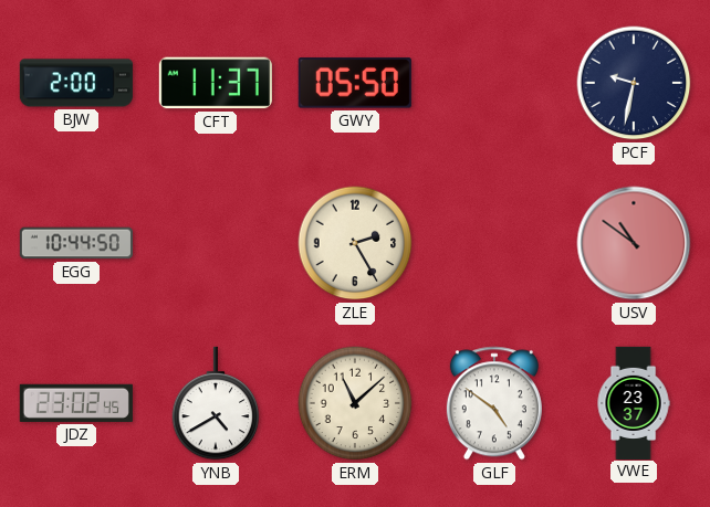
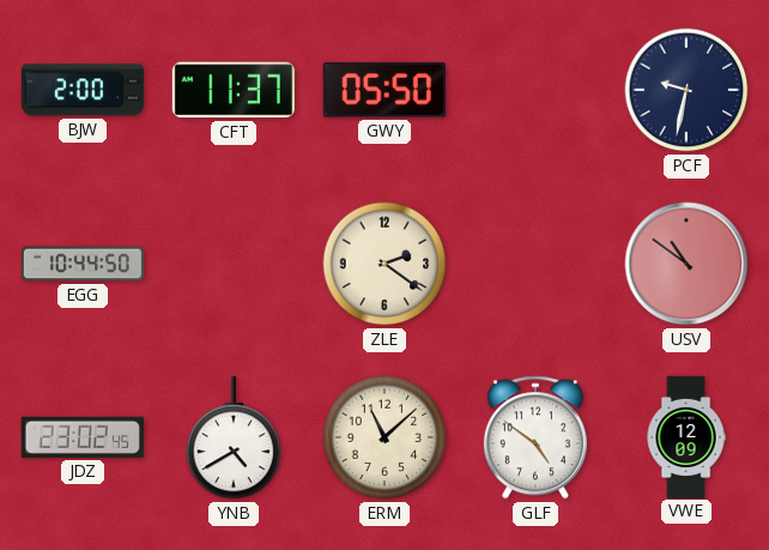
ZLE: 2:25 -> 2:21 (384, 264)
VWE: 23:37 -> 12:09 (686, 436)
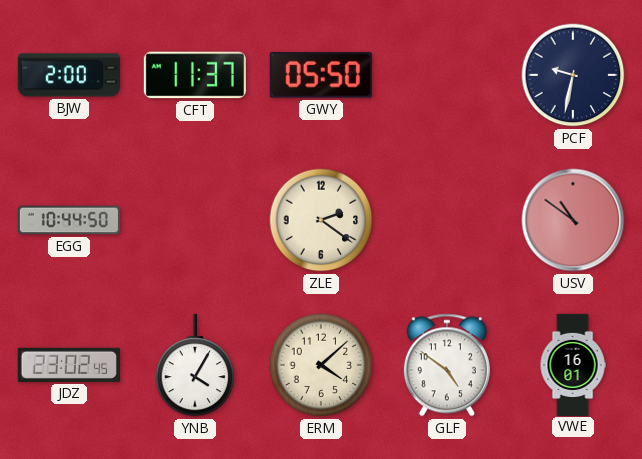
YNB: 4:40 -> 4:05 (195, 365)
ERM: 11:08 -> 4:08 (321, 365)
VWE: 12:09 -> 16:01 (573, 364)
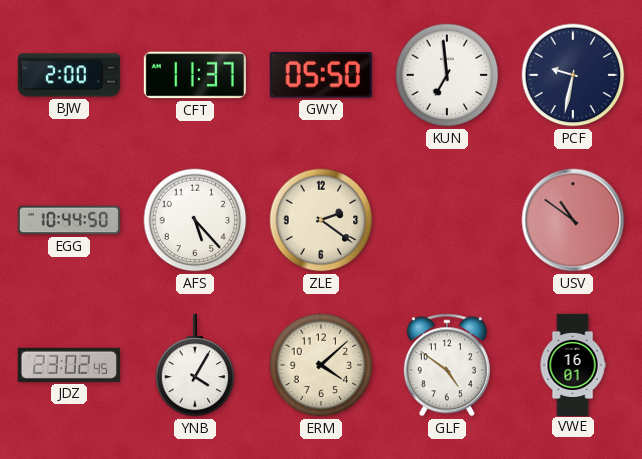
KUN: none -> 6:59 (447, 75)
AFS: none -> 5:23 (195, 220)
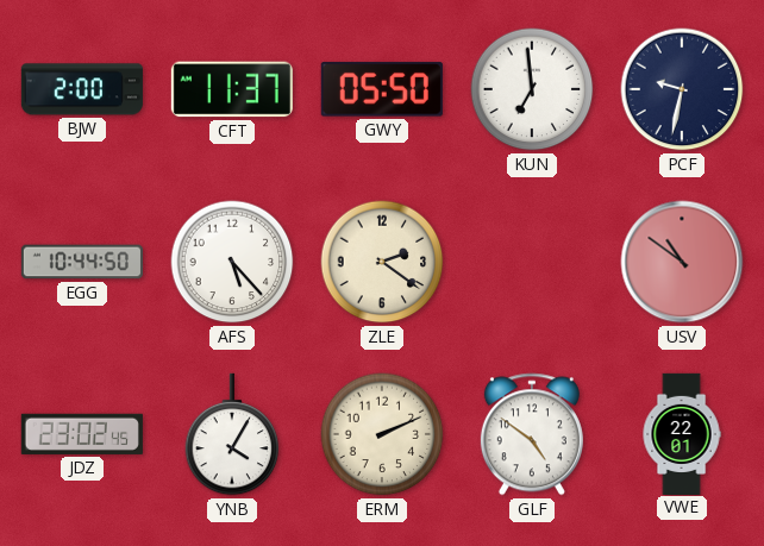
ERM: 4:08 -> 2:11 (382, 434)
VWE: 16:01 -> 22:01 (682, 433)
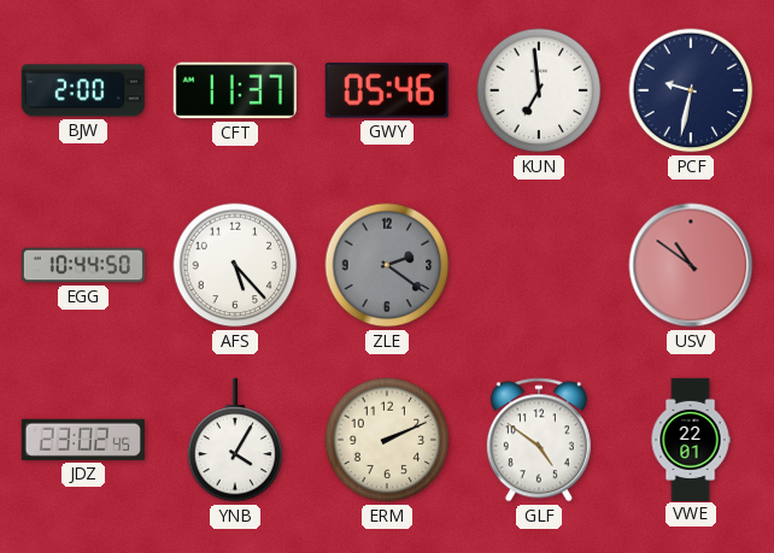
GWY: 05:50 -> 05:46 (387, 90)
ZLE dial: cream -> grey (387, 265)
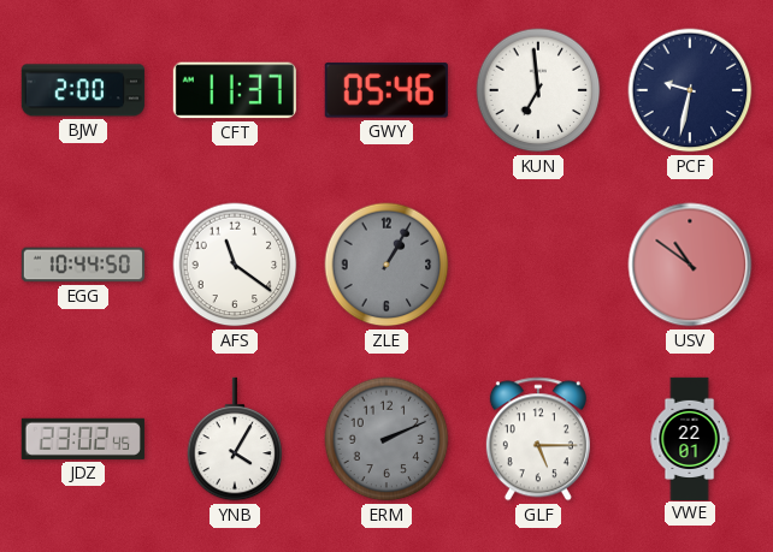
AFS: 5:23 -> 11:21 (235, 265)
ZLE: 2:21 -> 1:05 (386, 265)
ERM dial: cream -> grey (386, 439)
GLF: 4:51 -> 5:15 (538, 439)
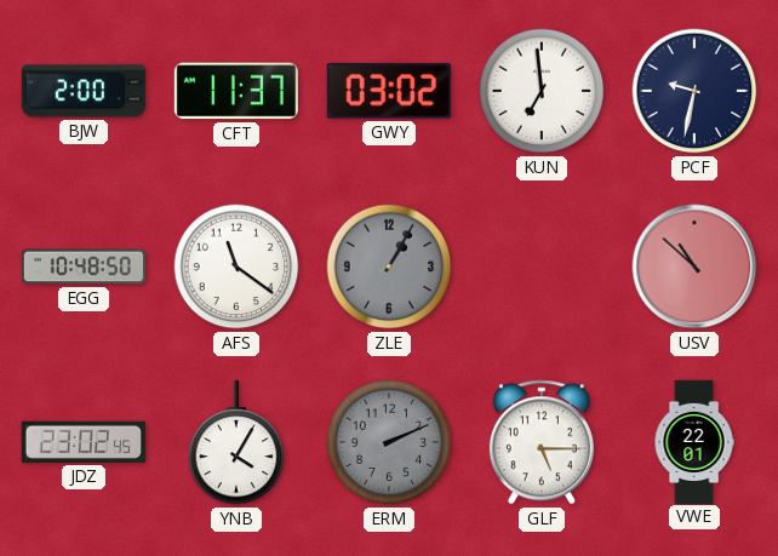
GWY: 05:46 -> 03:02 (389, 91)
EGG: 10:44 -> 10:48 (82, 266)
USV: 10:51 -> 10:52 (694, 266)
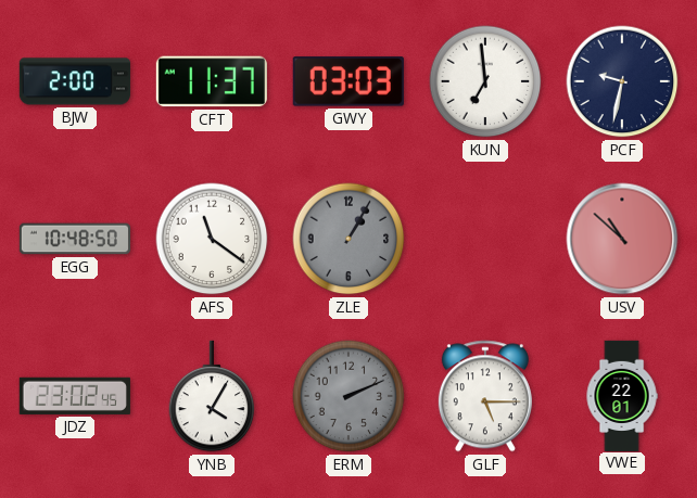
GWY: 03:02 -> 03:03 (348, 81)
